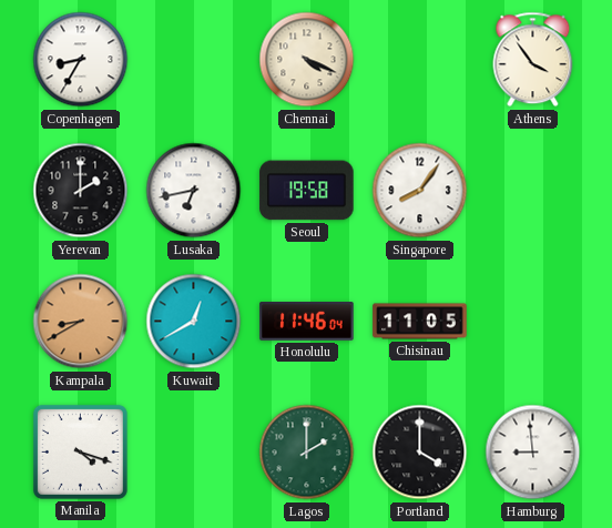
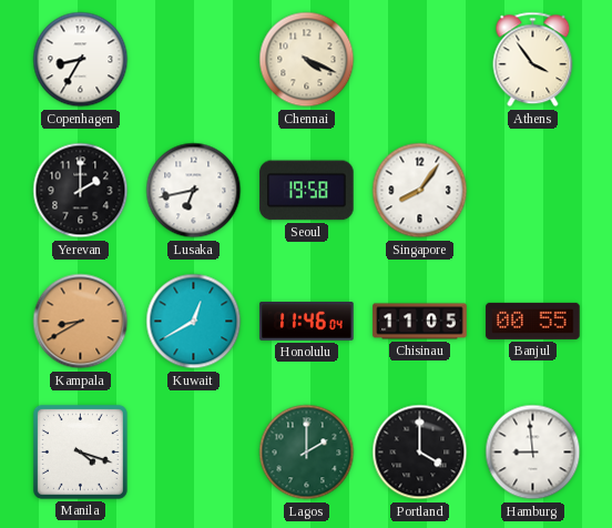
Banjul: none -> 00:55 (533, 321)
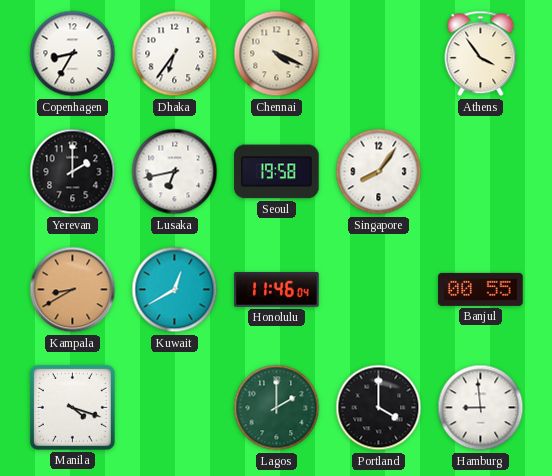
Dhaka: none -> 6:36 (175, 54)
Chisinau: 11:05 -> none (420, 322)
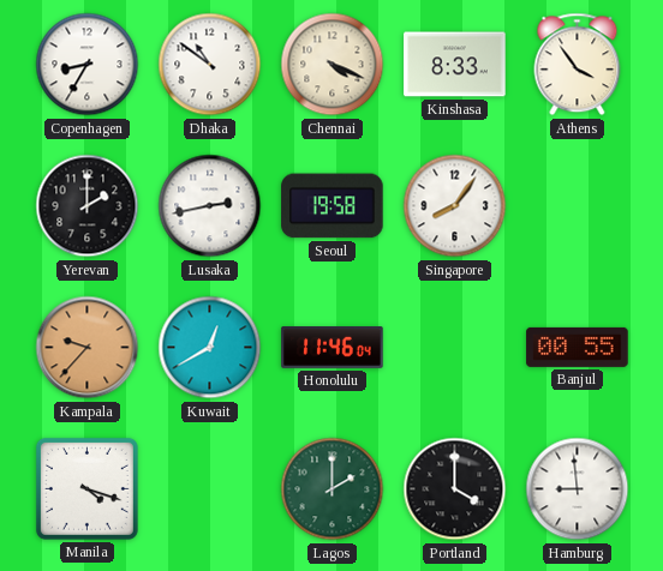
Dhaka: 6:36 -> 10:51 (210, 65)
Kinshasa: none -> 8:33 (455, 65)
Lusaka: 6:43 -> 2:43 (210, 206)
Kampala: 8:40 -> 9:37 (88, 348)
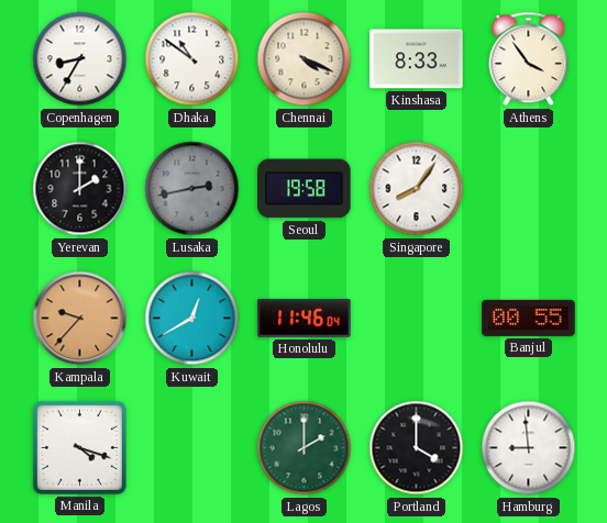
Lusaka dial: white -> grey (192, 189)
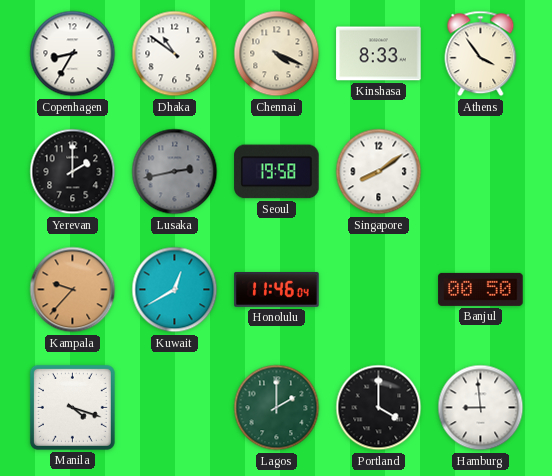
Singapore: 8:06 -> 8:09 (379, 172)
Banjul: 00:55 -> 00:50 (481, 289)
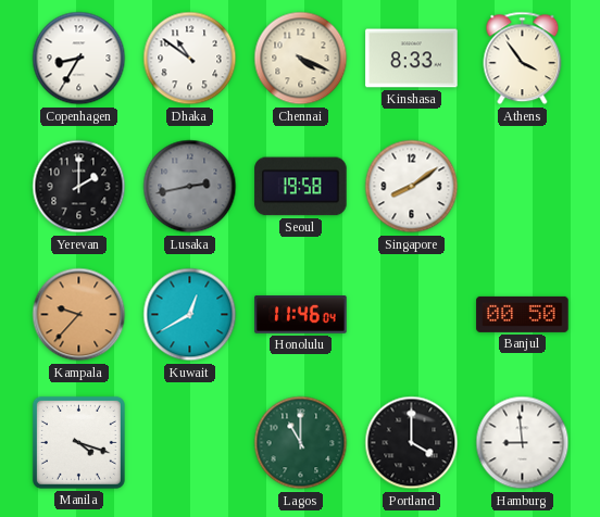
Lagos: 2:00 -> 11:00 (301, 443)
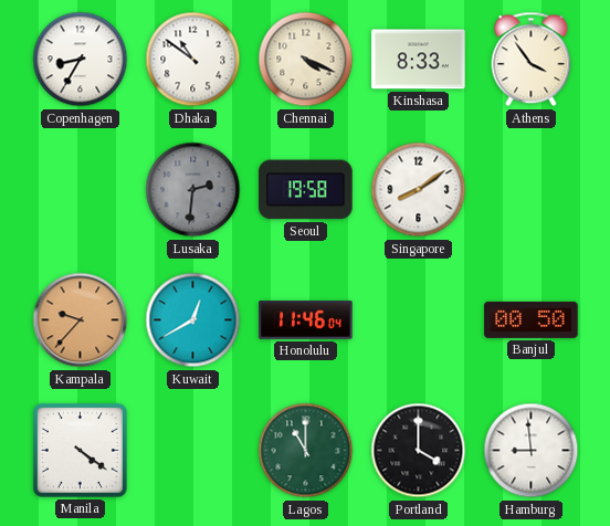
Yerevan: 2:00 -> none (79, 187)
Lusaka: 2:43 -> 2:31 (193, 190)
Manila: 4:18 -> 4:21 (80, 450)
